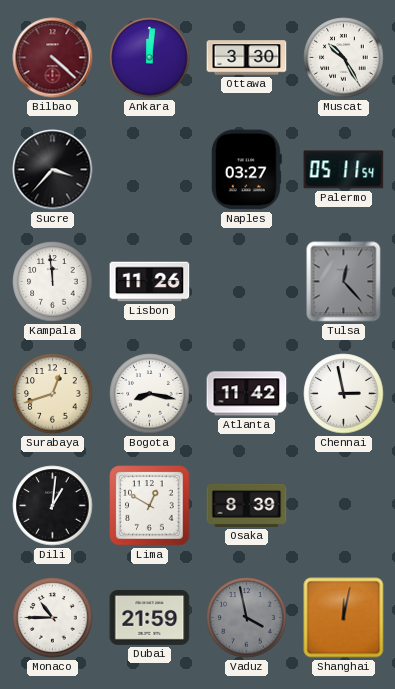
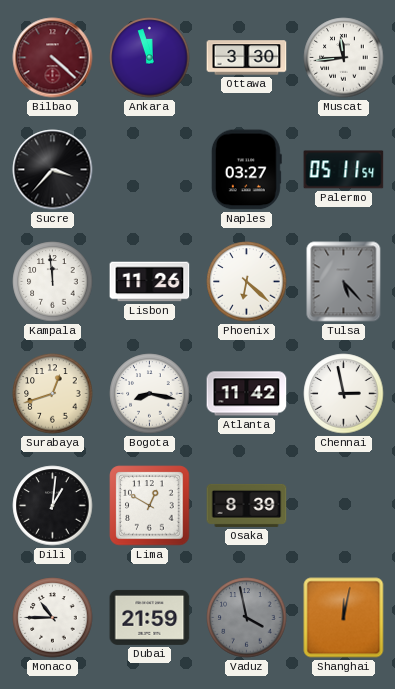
Ankara: 12:01 -> 11:57 (150, 58)
Muscat: 10:25 -> 11:44 (344, 58)
Phoenix: none -> 6:22 (247, 282)
Tulsa: 12:23 -> 5:23 (344, 282)
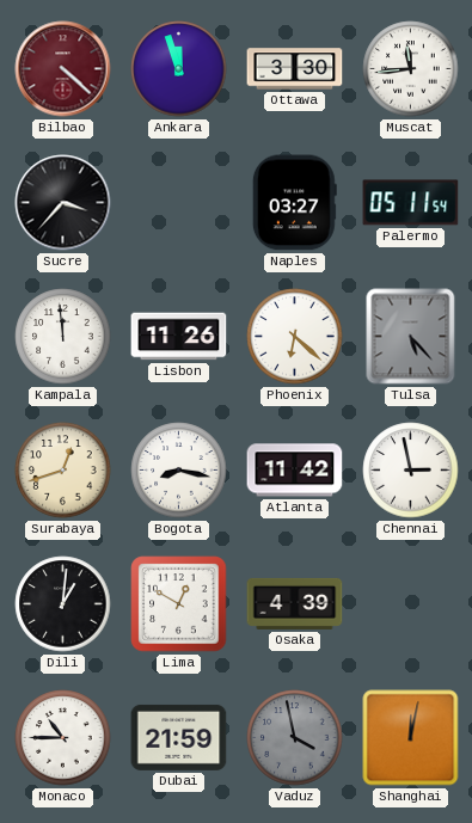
Osaka: 8:39 -> 4:39 (295, 603)
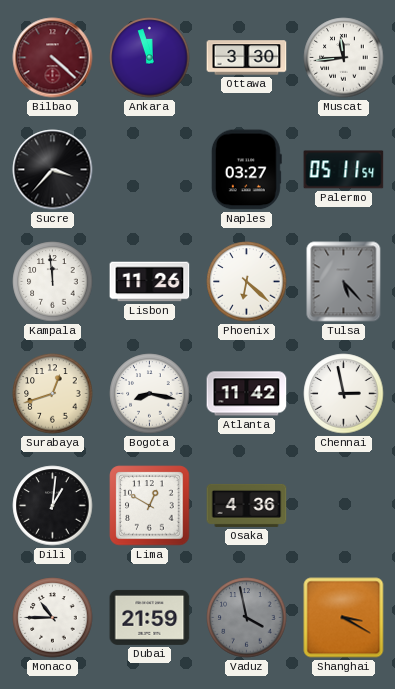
Osaka: 4:39 -> 4:36 (247, 505)
Shanghai: 12:02 -> 3:20 (344, 618)
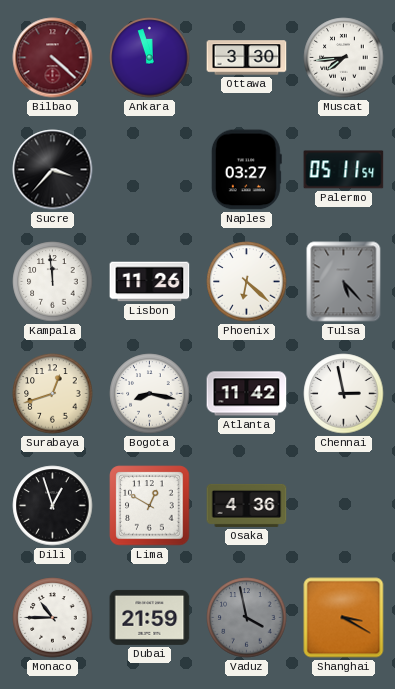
Muscat: 11:44 -> 7:44 (344, 58)
Dili: 1:01 -> 12:57 (53, 506)
